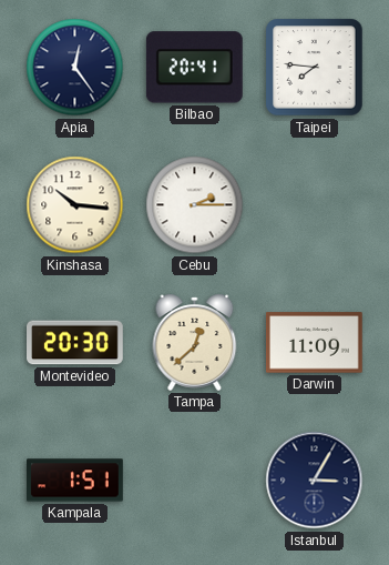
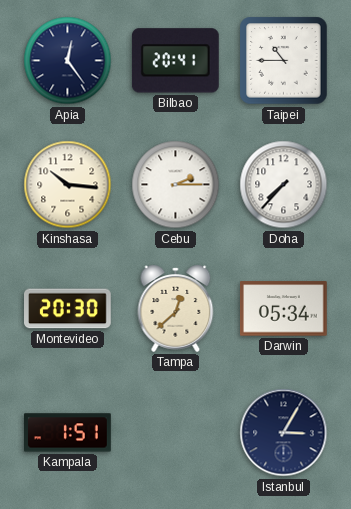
Taipei: 7:46 -> 10:45 (284, 61)
Doha: none -> 7:37 (284, 185)
Darwin: 11:09 -> 05:34 (284, 309)
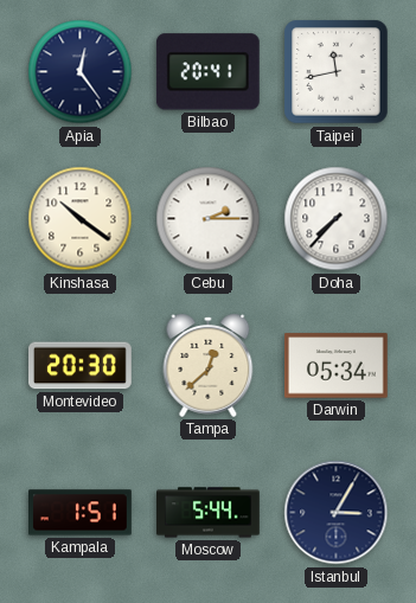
Taipei: 10:45 -> 11:43 (337, 72)
Kinshasa: 10:16 -> 10:21 (81, 219)
Moscow: none -> 5:44 (209, 513)
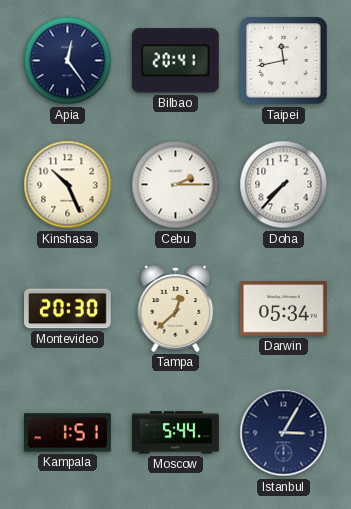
Kinshasa: 10:21 -> 10:26 (68, 185)
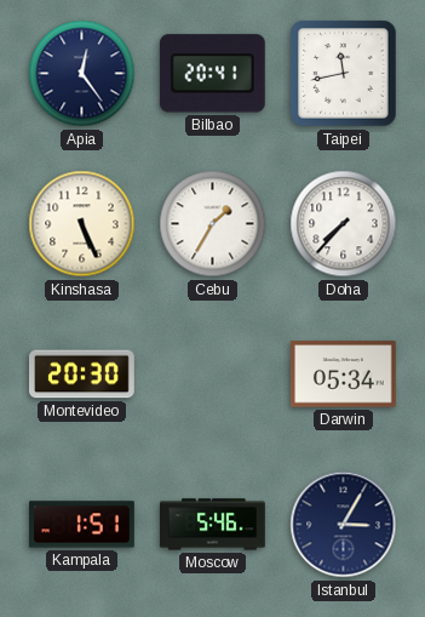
Kinshasa: 10:26 -> 5:26 (82, 224)
Cebu: 2:15 -> 1:35 (213, 224)
Tampa: 12:38 -> none (176, 308)
Moscow: 5:44 -> 5:46 (213, 525)
